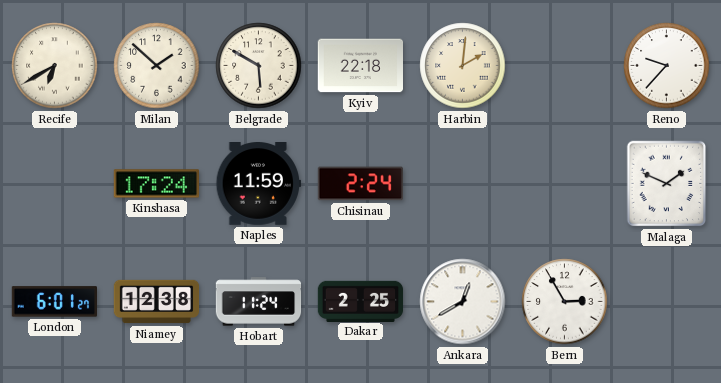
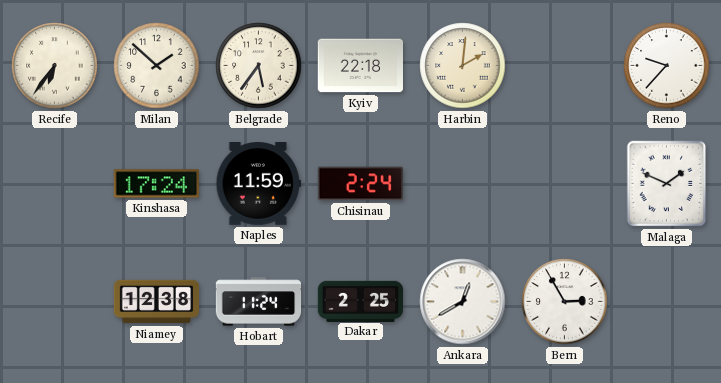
Recife: 6:40 -> 6:36 (55, 66)
Belgrade: 5:50 -> 5:36 (259, 66)
London: 6:01 -> none (54, 302)
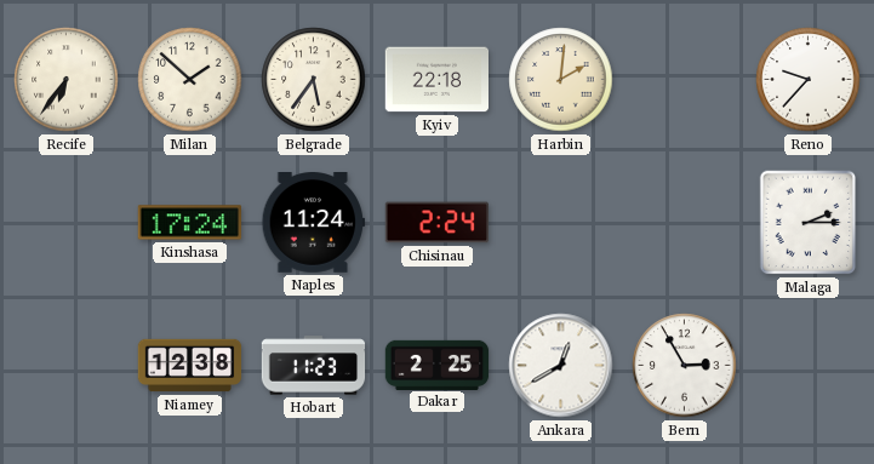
Naples: 11:59 -> 11:24 (313, 223)
Malaga: 1:49 -> 2:15 (809, 223)
Hobart: 11:24 -> 11:23 (314, 366)
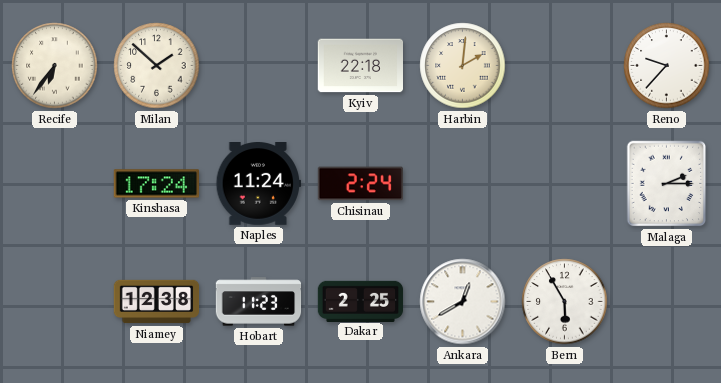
Belgrade: 5:36 -> none (314, 80)
Bern: 2:55 -> 5:55 (565, 302)
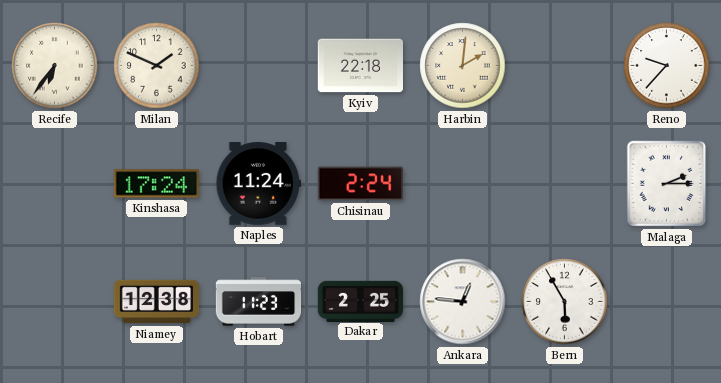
Milan: 1:52 -> 1:49 (157, 66)
Ankara: 12:40 -> 12:46 (463, 302)
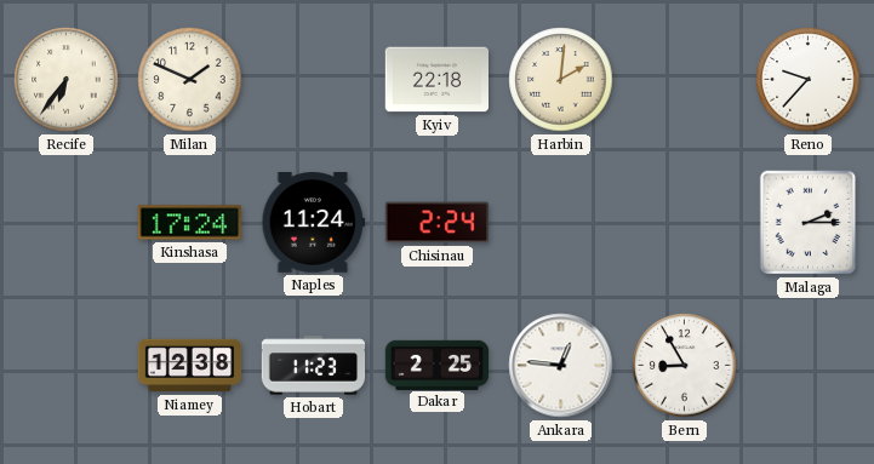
Bern: 5:55 -> 8:55 (685, 366)
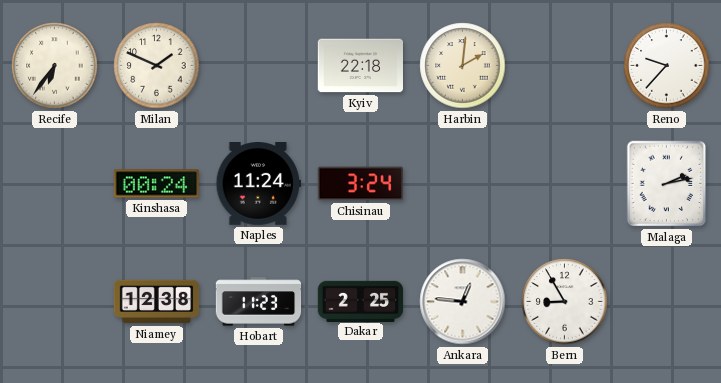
Kinshasa: 17:24 -> 00:24 (156, 184)
Chisinau: 2:24 -> 3:24 (360, 184)
Malaga: 2:15 -> 2:13 (667, 184)
